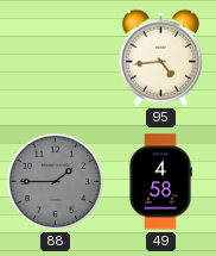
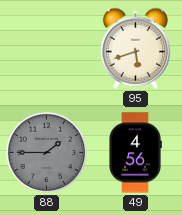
95: 4:44 -> 5:42 (135, 48)
49: 4:58 -> 4:56 (135, 153)
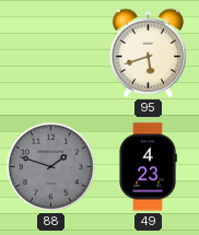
88: 1:45 -> 1:48 (51, 167)
49: 4:56 -> 4:23 (148, 167)
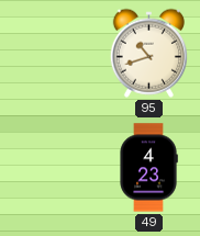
95: 5:42 -> 10:42 (148, 53)
88: 1:48 -> none (51, 167)
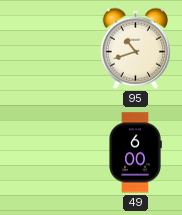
49: 4:23 -> 6:00 (135, 153)
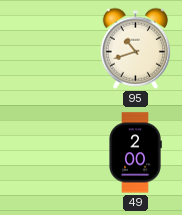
49: 6:00 -> 2:00 (135, 153)
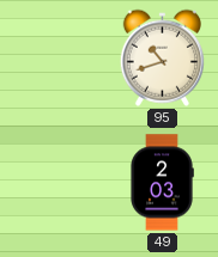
49: 2:00 -> 2:03 (162, 183)
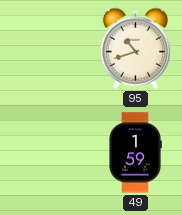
49: 2:03 -> 1:59 (135, 153)
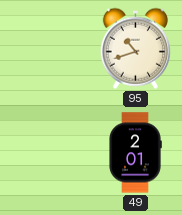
49: 1:59 -> 2:01 (135, 153)
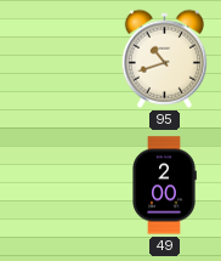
49: 2:01 -> 2:00 (164, 186)
